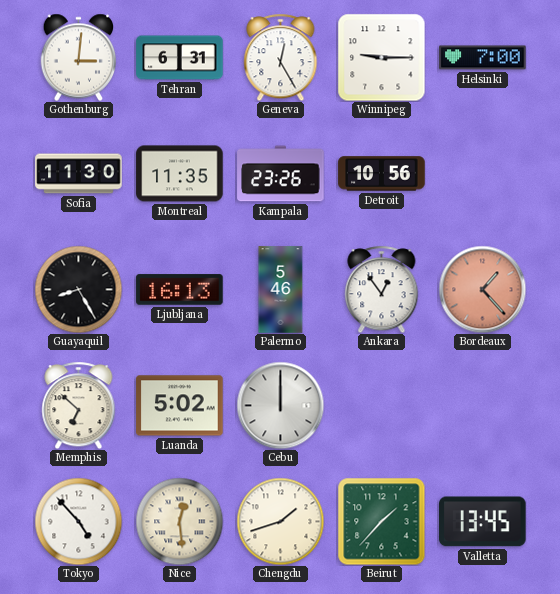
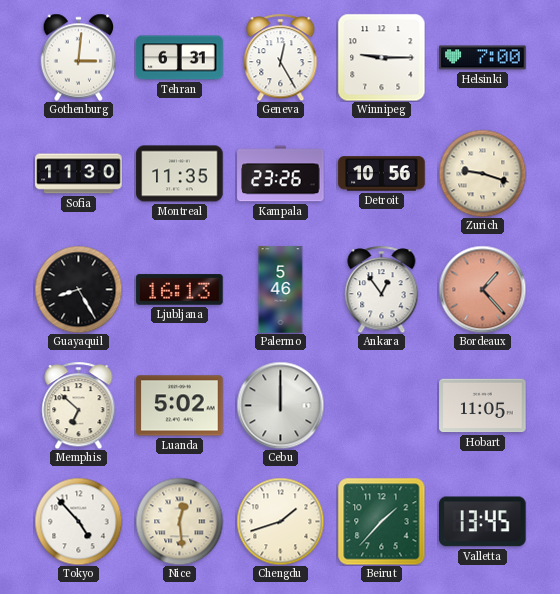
Zurich: none -> 9:18 (482, 173)
Hobart: none -> 11:05 (483, 406)
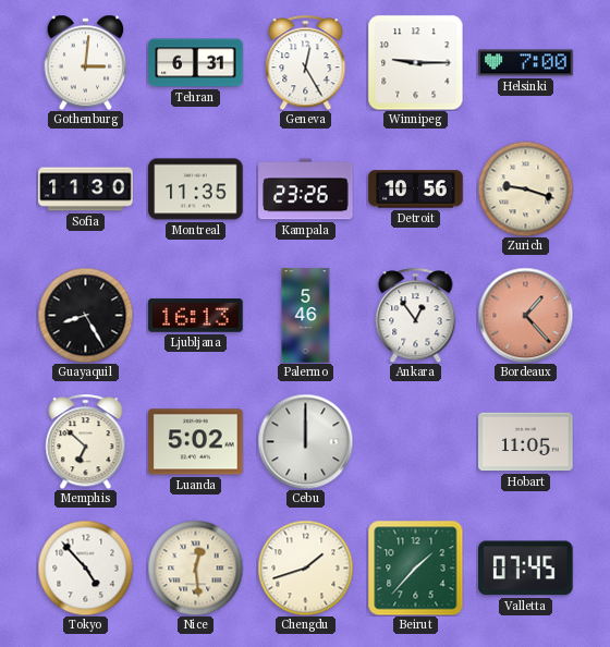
Valletta: 13:45 -> 07:45 (526, 569)
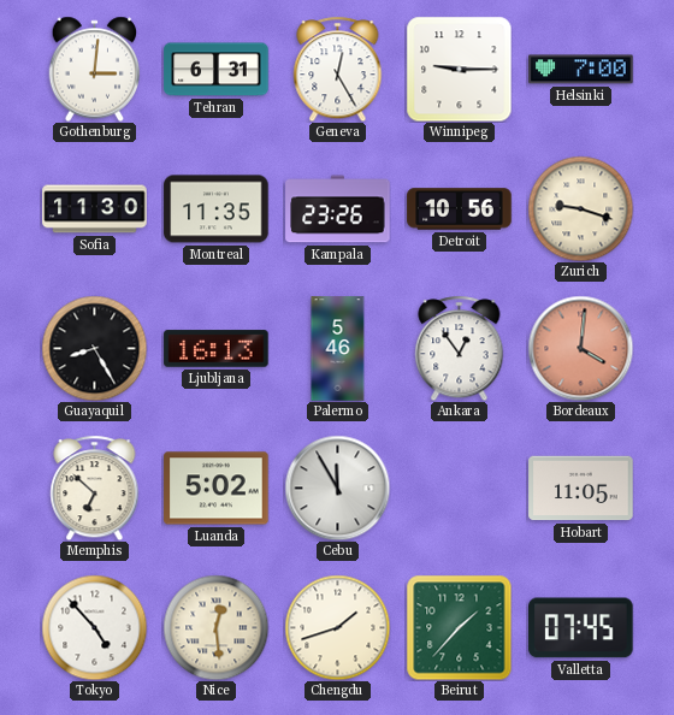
Bordeaux: 1:23 -> 4:01 (580, 348)
Cebu: 12:00 -> 11:55 (337, 487)
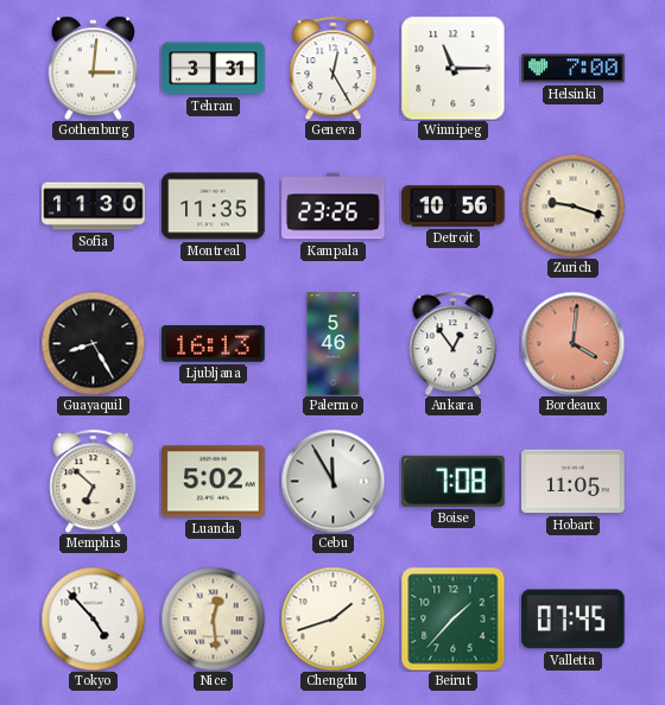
Tehran: 6:31 -> 3:31 (214, 69)
Winnipeg: 9:15 -> 11:15 (452, 68)
Boise: none -> 7:08 (454, 481)
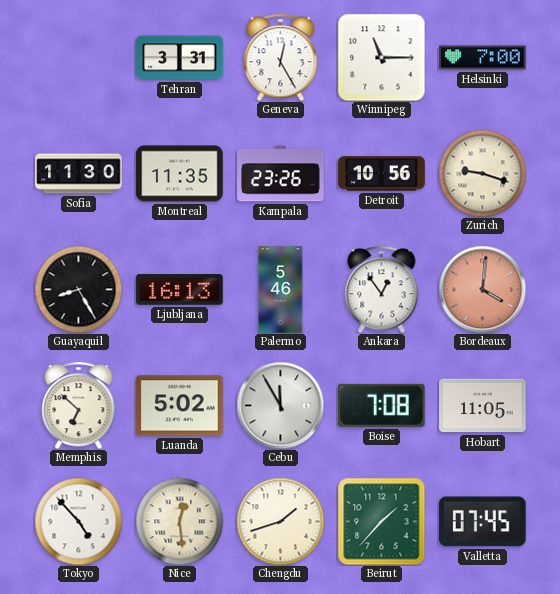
Gothenburg: 3:01 -> none (94, 68)
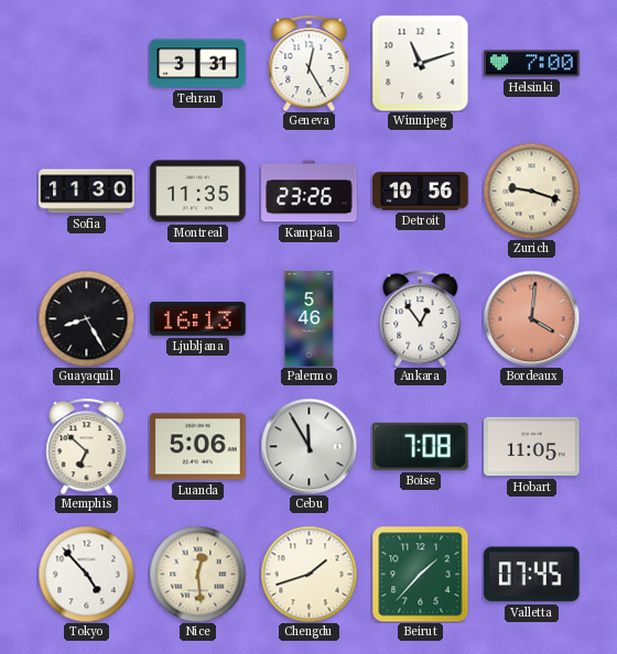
Winnipeg: 11:15 -> 11:12 (420, 63)
Luanda: 5:02 -> 5:06 (198, 447)
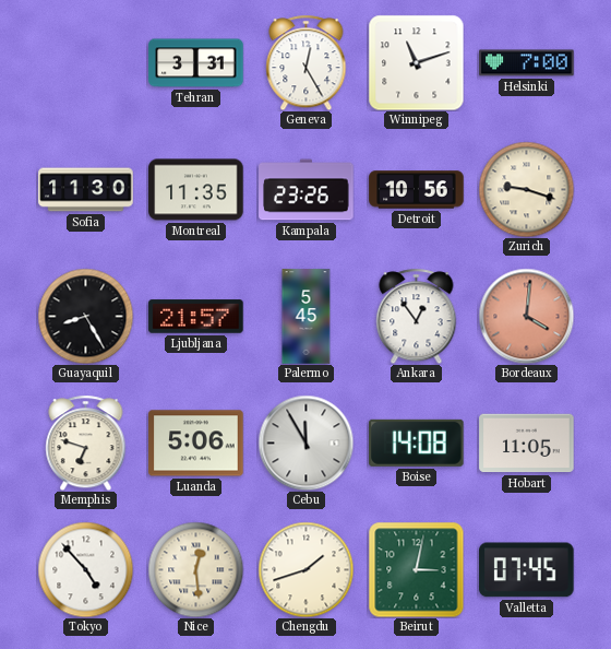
Ljubljana: 16:13 -> 21:57 (196, 317)
Palermo: 5:46 -> 5:45 (307, 317)
Memphis: 6:52 -> 6:48 (86, 442)
Boise: 7:08 -> 14:08 (417, 442)
Beirut: 1:37 -> 3:02 (416, 569)
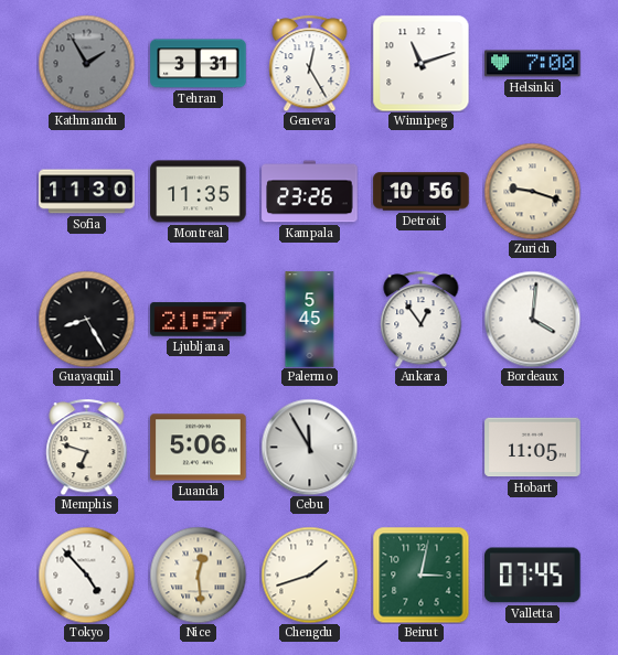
Kathmandu: none -> 1:55 (86, 63)
Bordeaux dial: salmon -> white (532, 319)
Boise: 14:08 -> none (417, 442)
